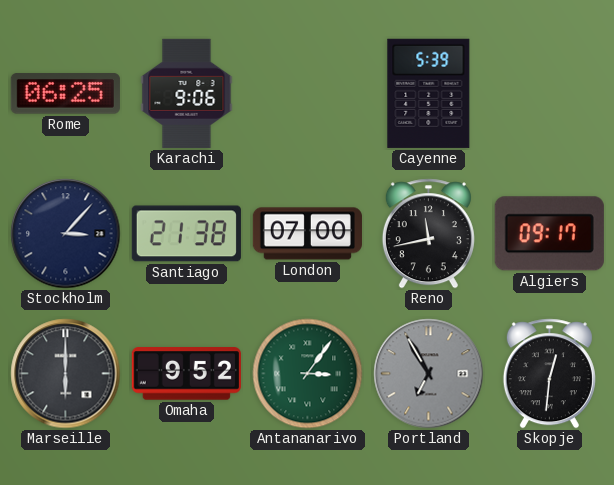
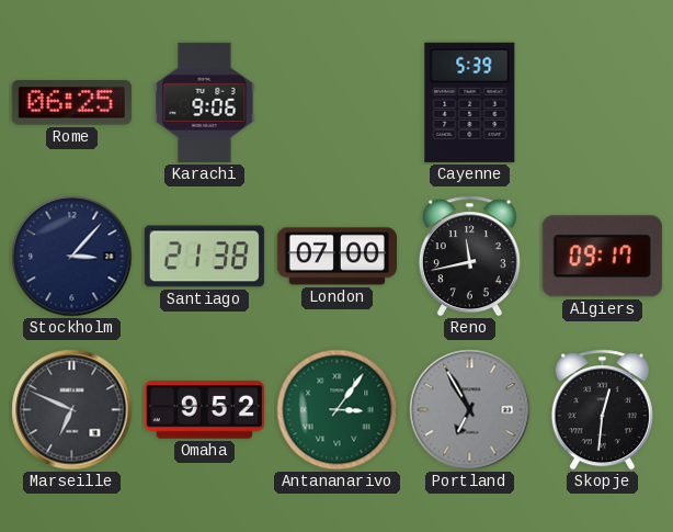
Marseille: 6:00 -> 6:49 (72, 410)
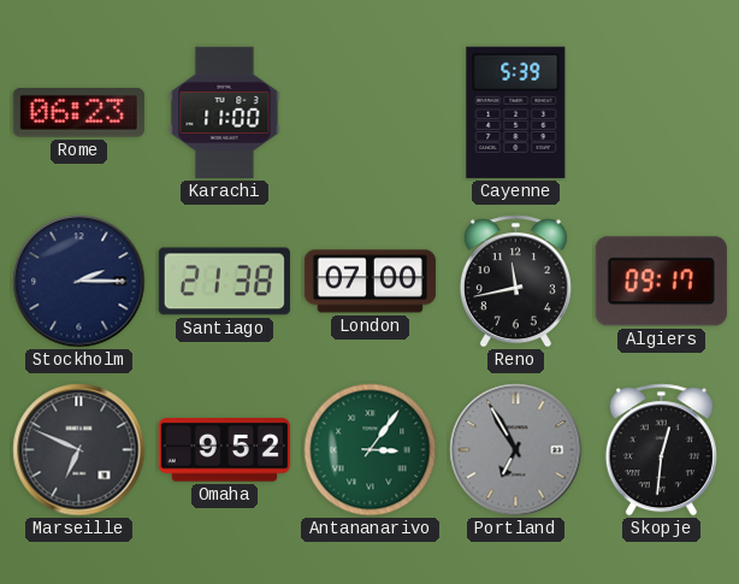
Rome: 06:25 -> 06:23 (78, 113)
Karachi: 9:06 -> 11:00 (225, 112)
Stockholm: 3:07 -> 2:15 (79, 282)
